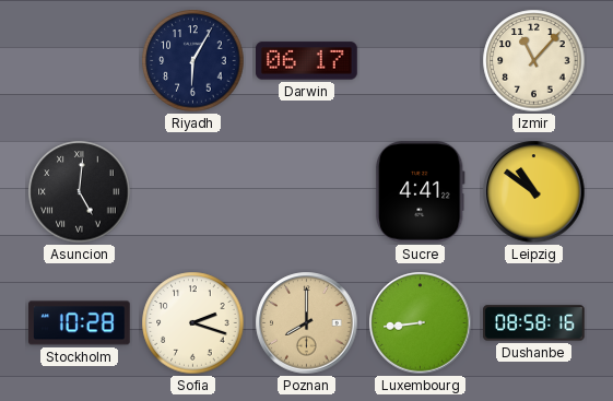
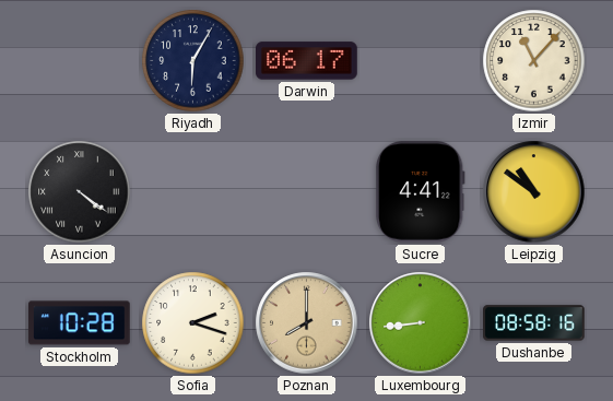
Asuncion: 5:01 -> 4:21 (80, 192)
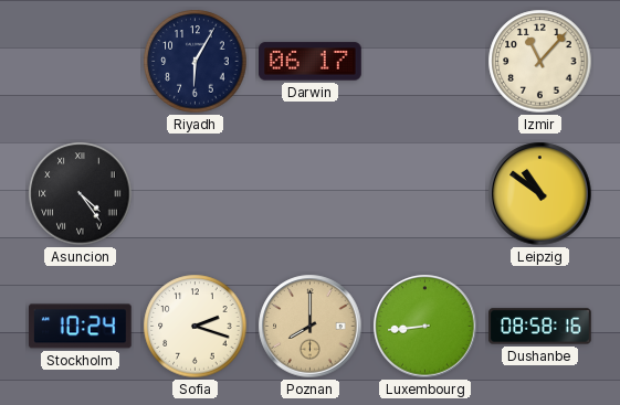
Asuncion: 4:21 -> 4:24 (81, 194)
Sucre: 4:41 -> none (420, 192)
Stockholm: 10:28 -> 10:24 (81, 327)
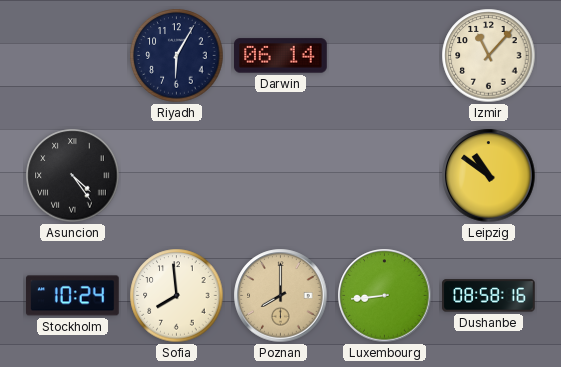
Darwin: 06:17 -> 06:14 (281, 56)
Sofia: 2:18 -> 7:59 (177, 296)
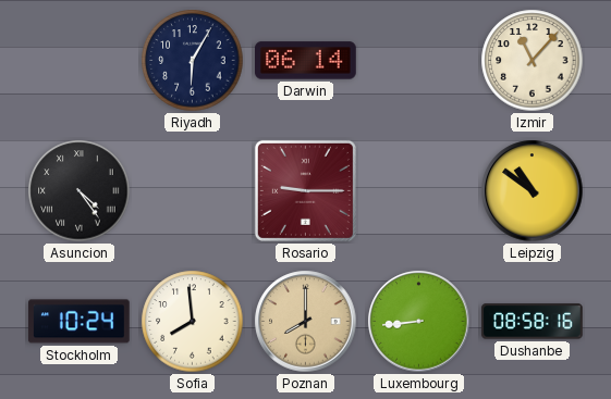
Rosario: none -> 9:15 (305, 190)
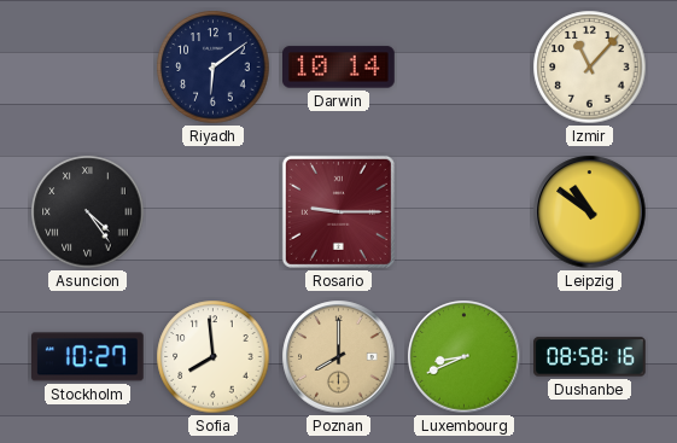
Riyadh: 6:05 -> 6:09 (214, 68)
Darwin: 06:14 -> 10:14 (339, 68)
Stockholm: 10:24 -> 10:27 (88, 357)
Luxembourg: 8:44 -> 8:41 (465, 357)
